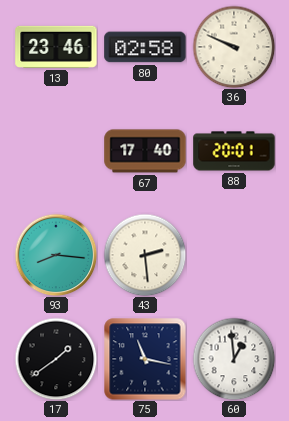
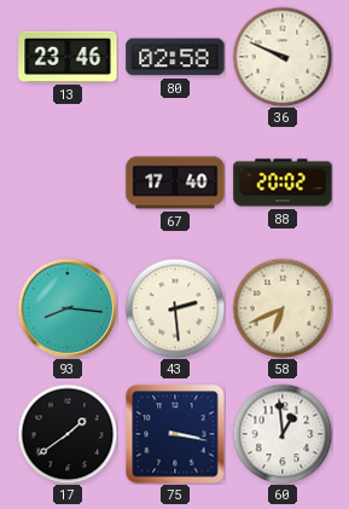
88: 20:01 -> 20:02 (283, 183)
58: none -> 6:41 (283, 308)
75: 11:17 -> 3:17 (175, 434)
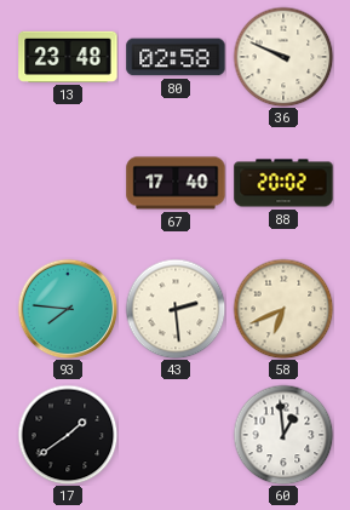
13: 23:46 -> 23:48 (68, 57)
93: 8:16 -> 7:46 (68, 309)
75: 3:17 -> none (175, 434)
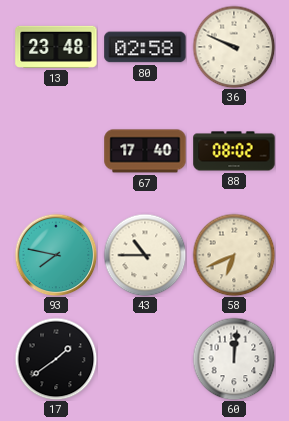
88: 20:02 -> 08:02 (234, 151)
93: 7:46 -> 7:47 (56, 255)
43: 2:29 -> 10:45 (145, 255)
60: 12:59 -> 12:01 (234, 359)
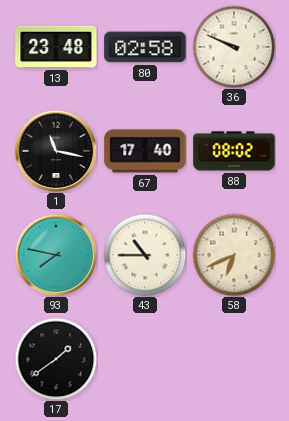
1: none -> 11:17 (56, 151)
60: 12:01 -> none (234, 359)
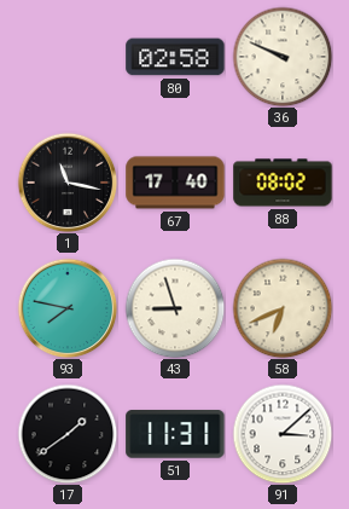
13: 23:48 -> none (56, 47)
43: 10:45 -> 8:57 (175, 308)
51: none -> 11:31 (175, 435)
91: none -> 3:08 (283, 434)
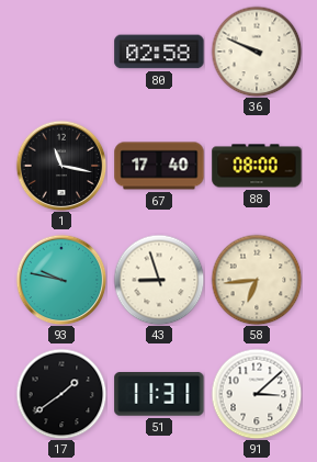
88: 08:02 -> 08:00 (257, 166)
93: 7:47 -> 9:47 (61, 280)
58: 6:41 -> 6:44 (257, 280)
